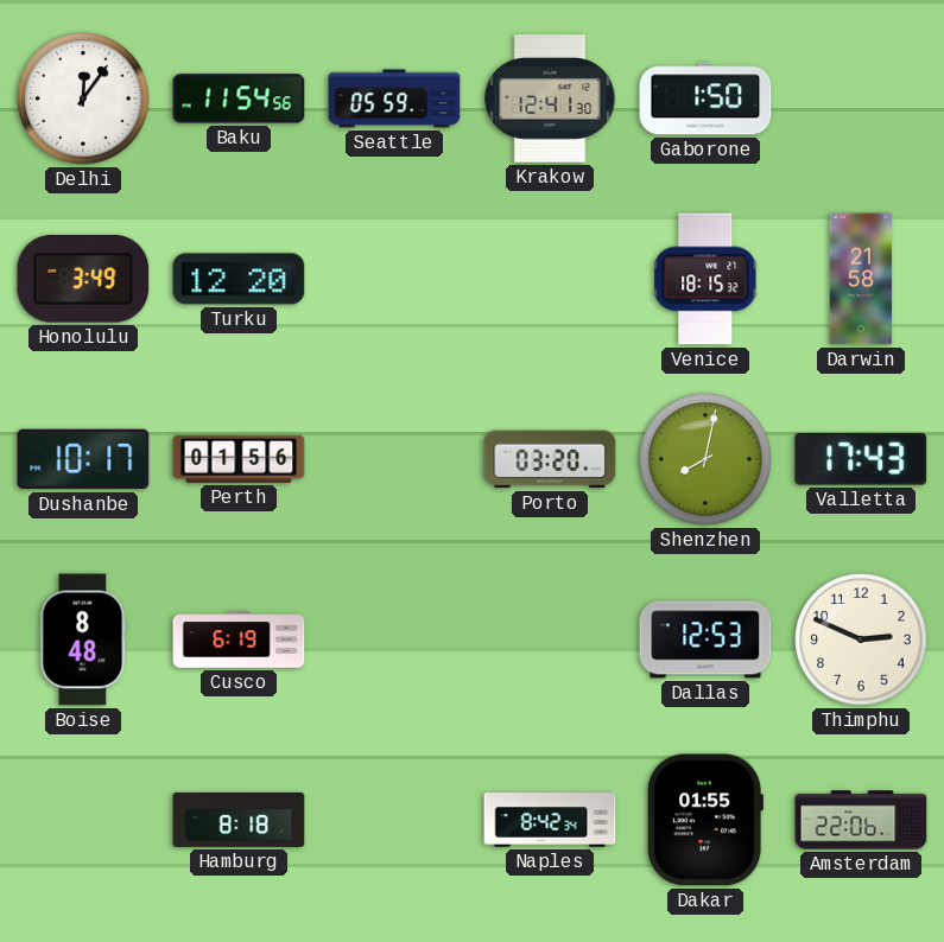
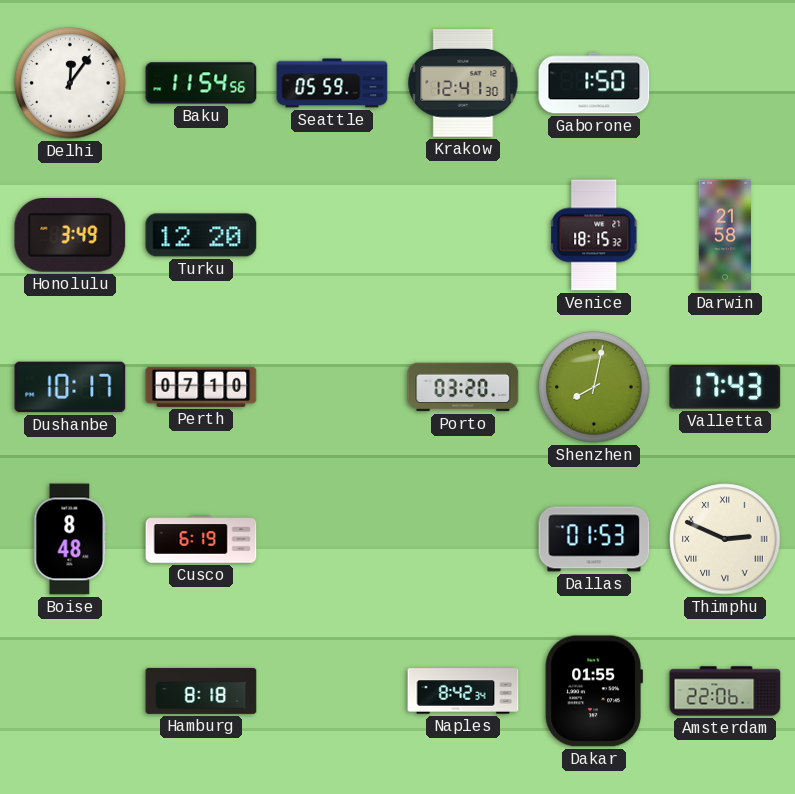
Perth: 01:56 -> 07:10 (201, 387)
Dallas: 12:53 -> 01:53 (594, 539)
Thimphu numerals: Arabic -> Roman (725, 539)
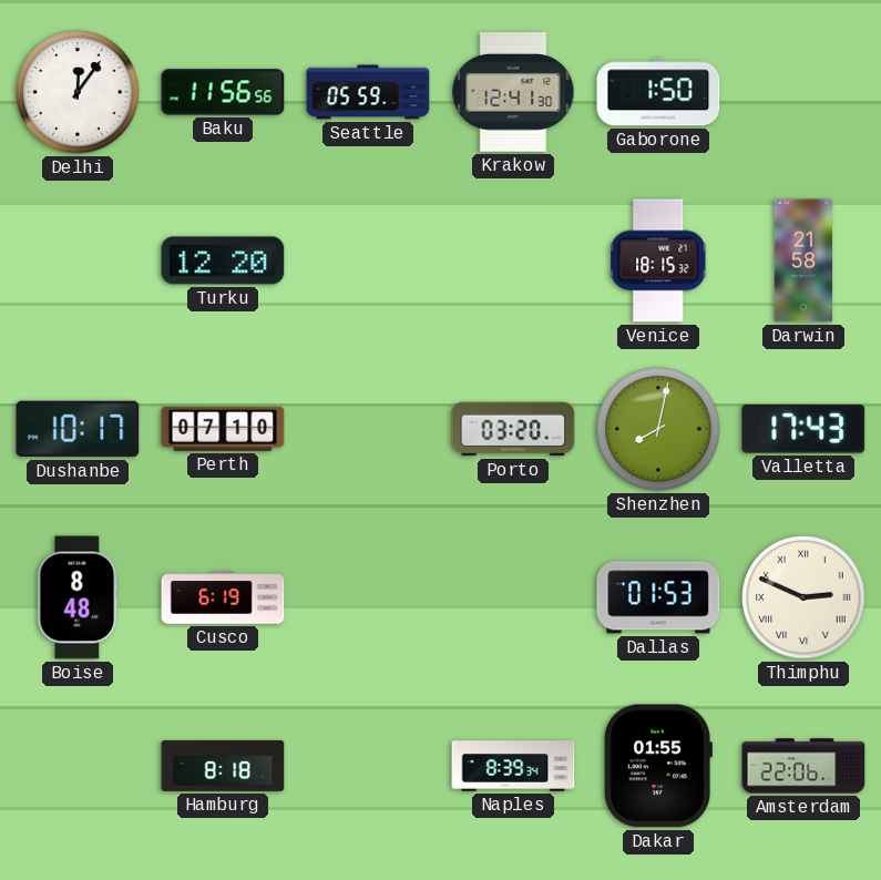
Baku: 11:54 -> 11:56 (223, 92)
Honolulu: 3:49 -> none (70, 236)
Naples: 8:42 -> 8:39 (513, 766)
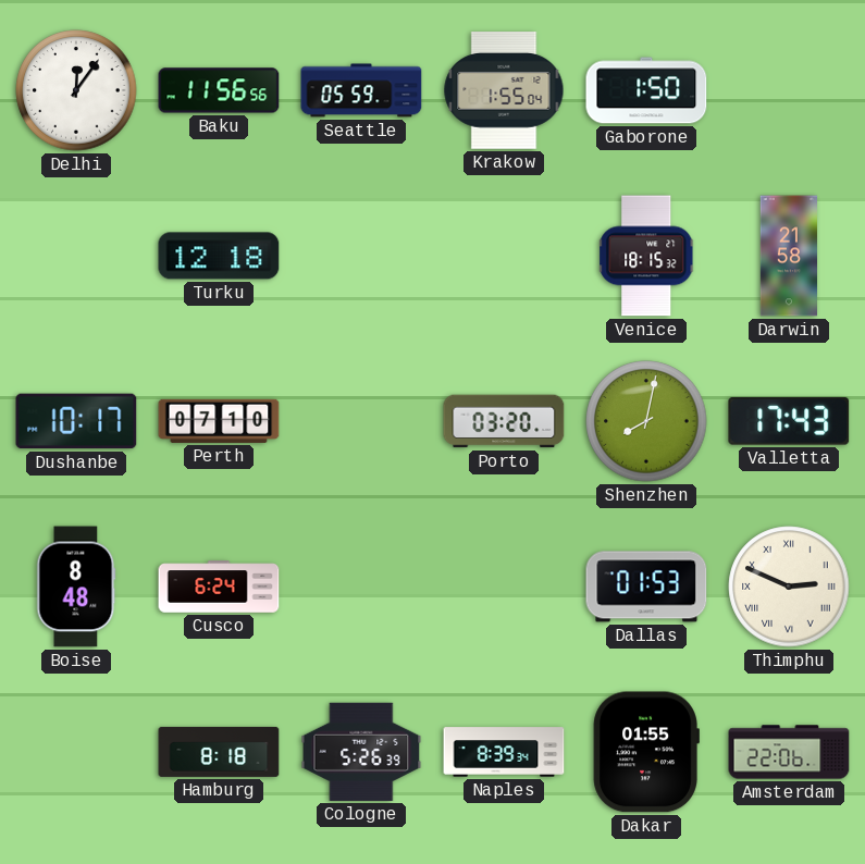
Krakow: 12:41 -> 1:55 (504, 91)
Turku: 12:20 -> 12:18 (219, 256)
Cusco: 6:19 -> 6:24 (219, 587)
Cologne: none -> 5:26 (361, 752)
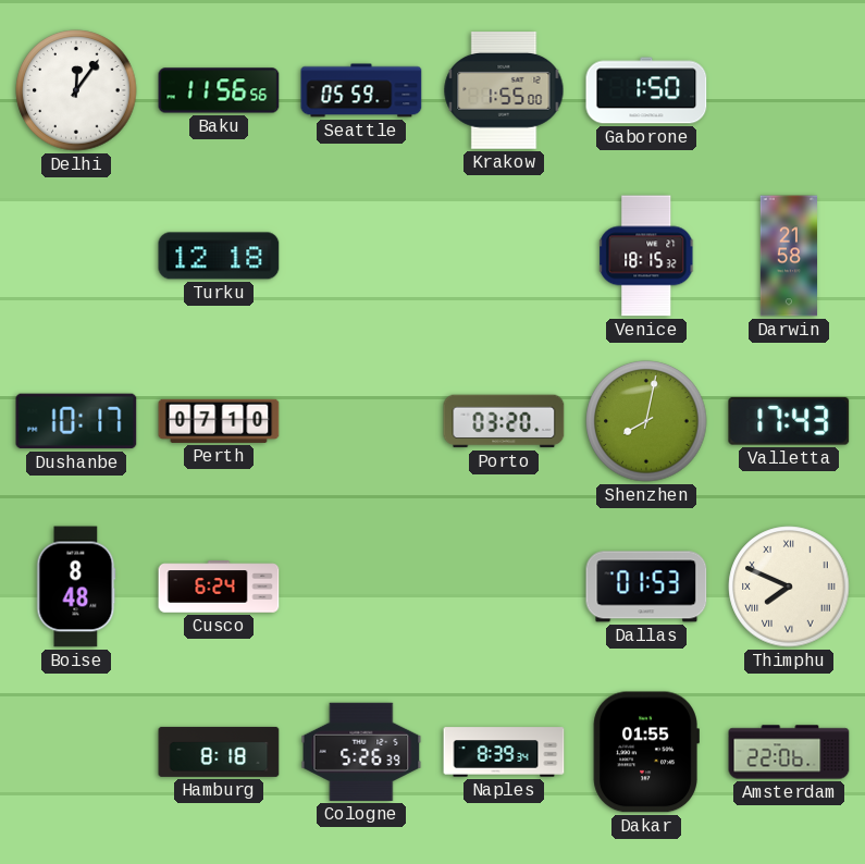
Krakow: 1:55:04 -> 1:55:00 (504, 91)
Thimphu: 2:49 -> 7:49 (789, 587)
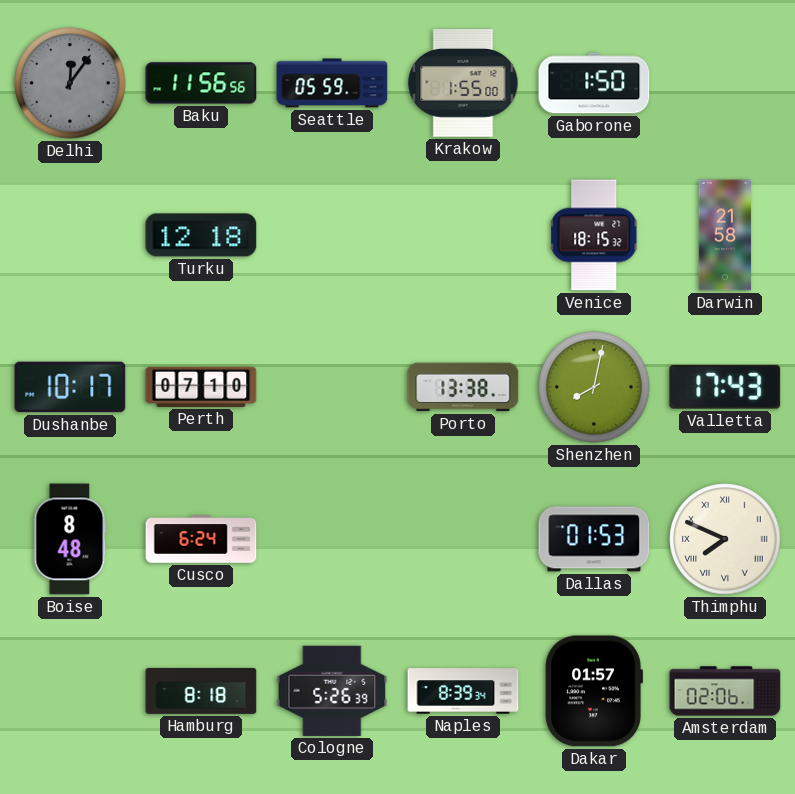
Delhi dial: white -> grey (70, 83)
Porto: 03:20 -> 13:38 (463, 387)
Dakar: 01:55 -> 01:57 (594, 691)
Amsterdam: 22:06 -> 02:06 (725, 691)
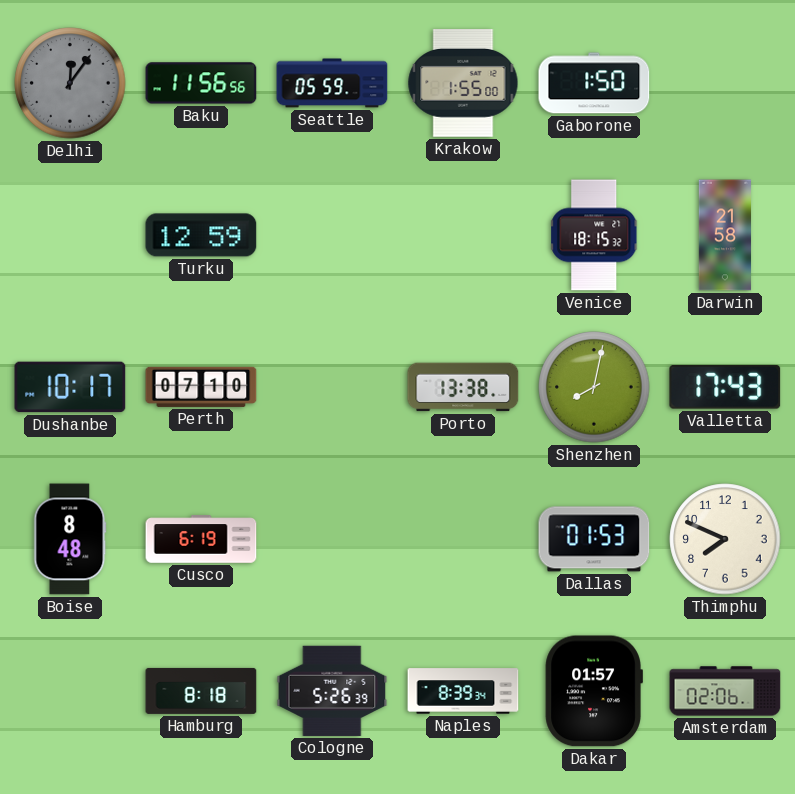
Turku: 12:18 -> 12:59 (201, 235)
Cusco: 6:24 -> 6:19 (201, 539)
Thimphu numerals: Roman -> Arabic (725, 539)
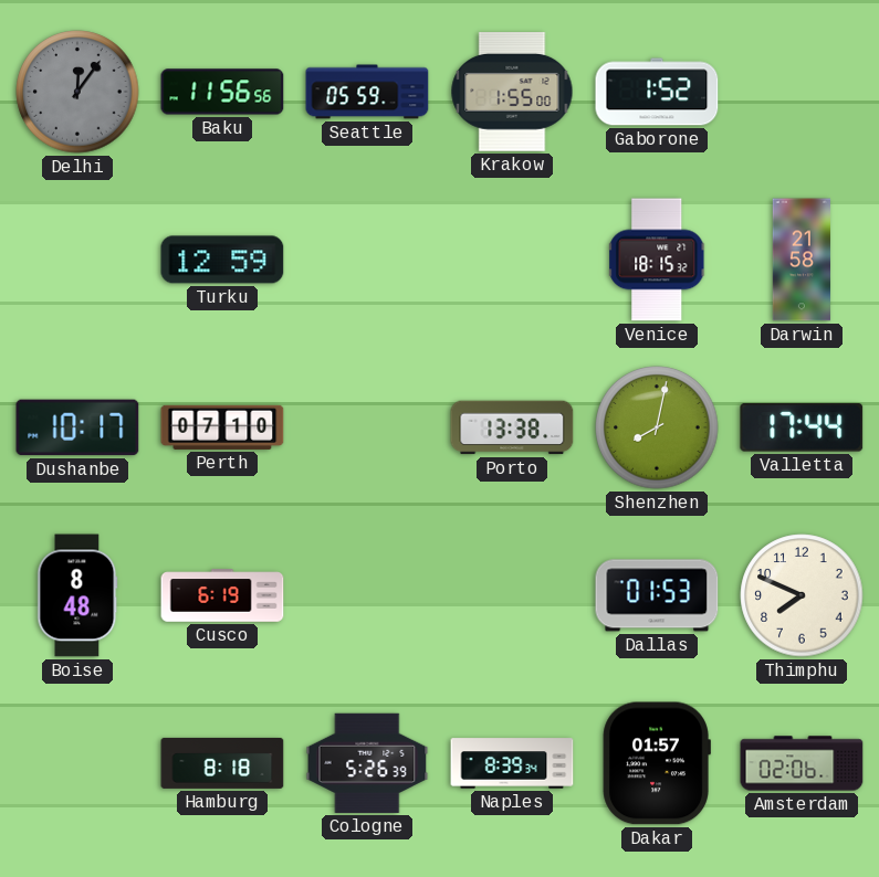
Gaborone: 1:50 -> 1:52 (657, 92)
Valletta: 17:43 -> 17:44 (802, 427)
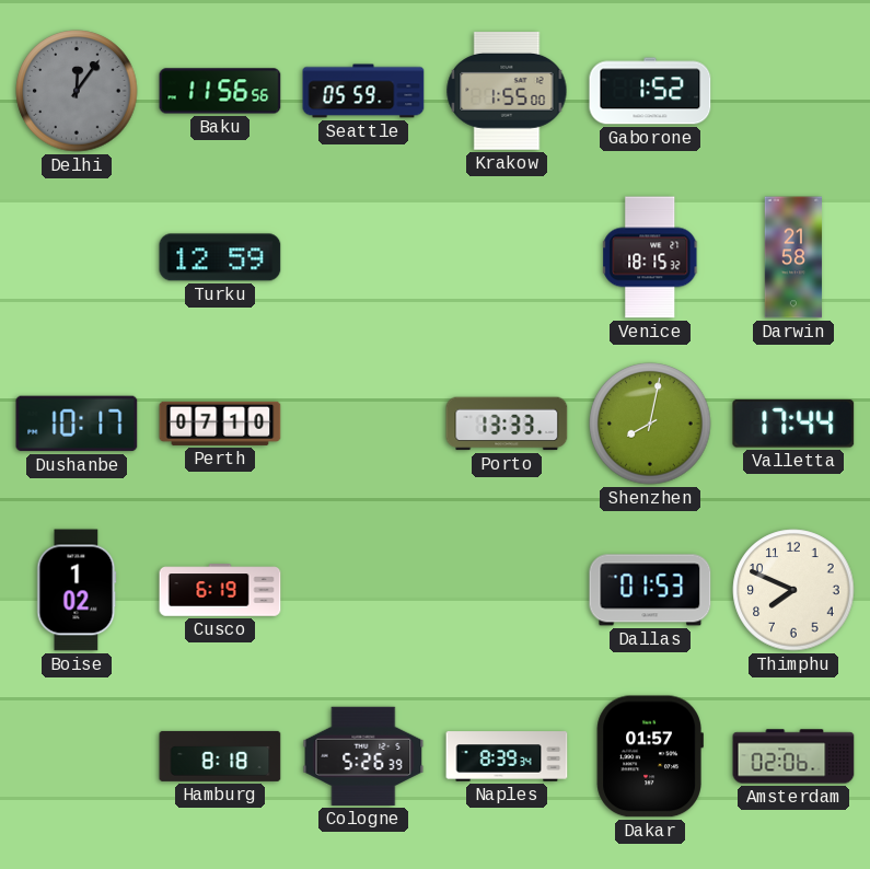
Porto: 13:38 -> 13:33 (507, 424)
Boise: 8:48 -> 1:02 (77, 590)
